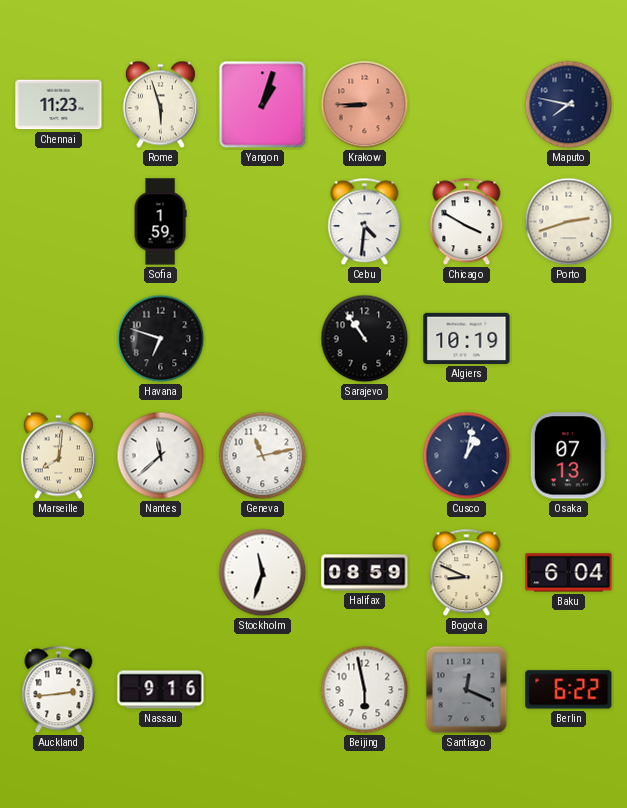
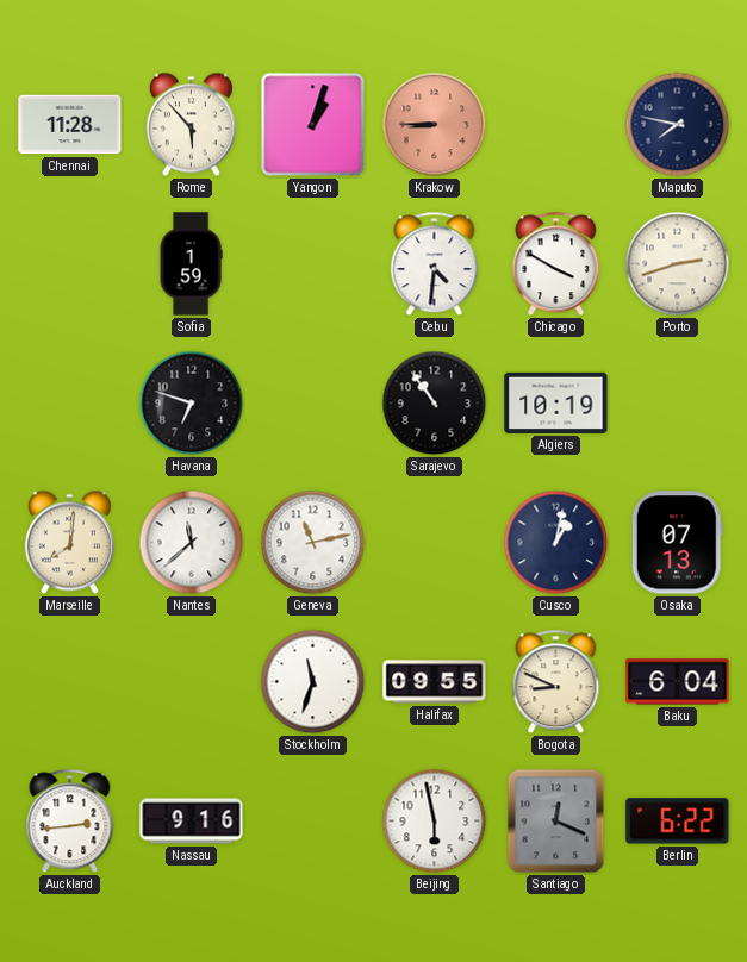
Chennai: 11:23 -> 11:28 (70, 125)
Rome: 5:57 -> 5:53 (191, 125)
Halifax: 08:59 -> 09:55 (435, 682)
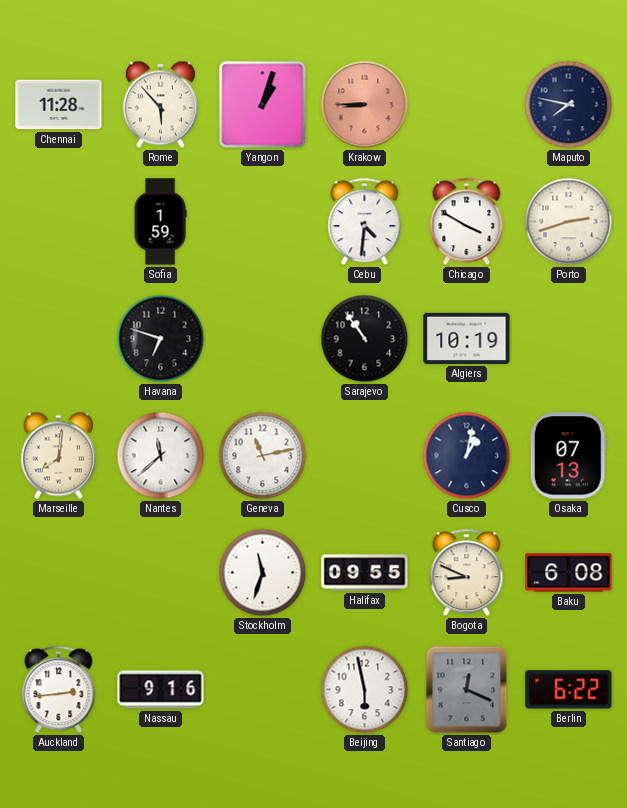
Baku: 6:04 -> 6:08 (569, 573)
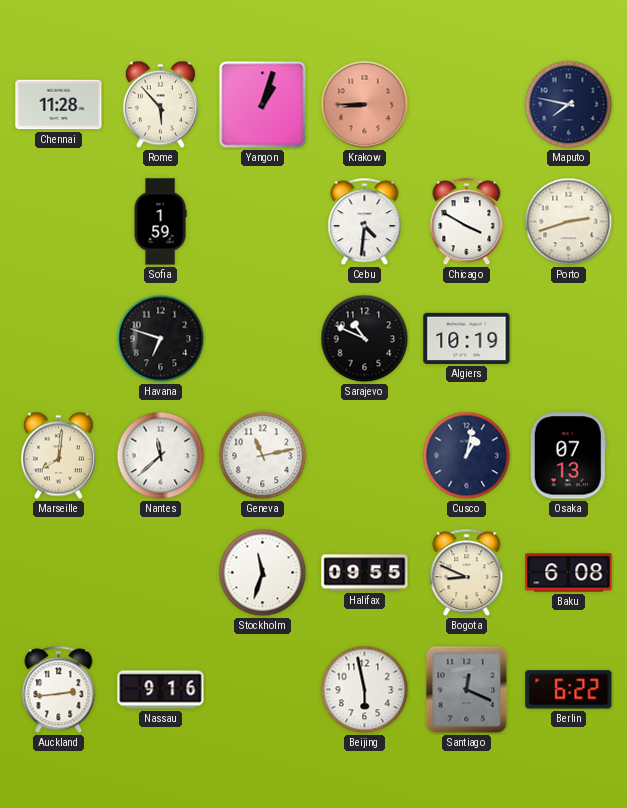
Sarajevo: 10:54 -> 10:49 (365, 339)
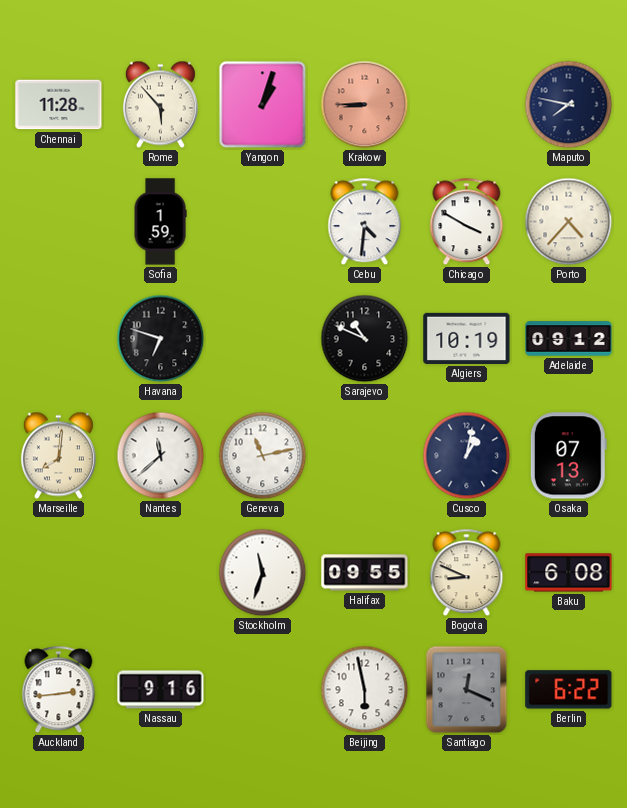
Porto: 2:42 -> 4:37 (569, 222)
Adelaide: none -> 09:12 (569, 339)
